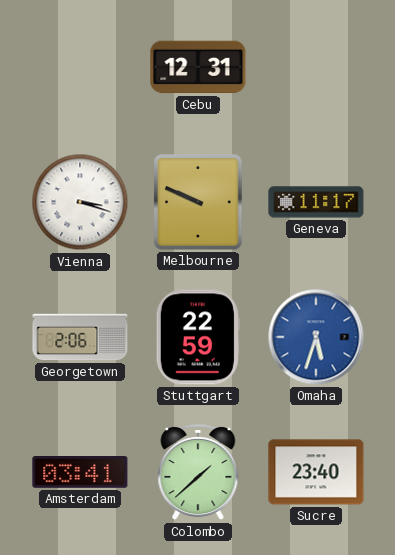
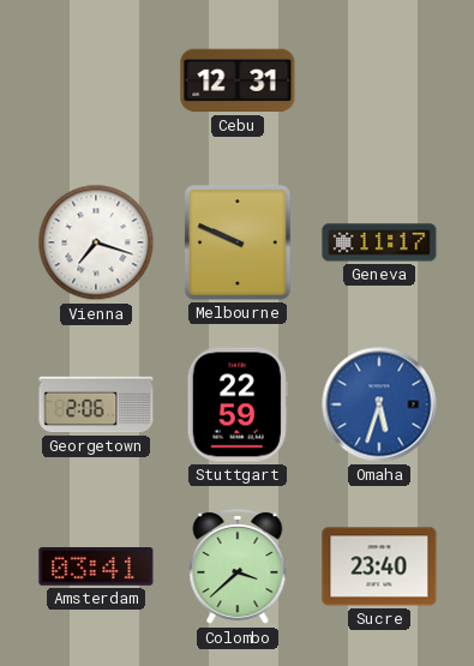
Vienna: 3:18 -> 7:18 (96, 242)
Colombo: 1:38 -> 3:38 (238, 566)
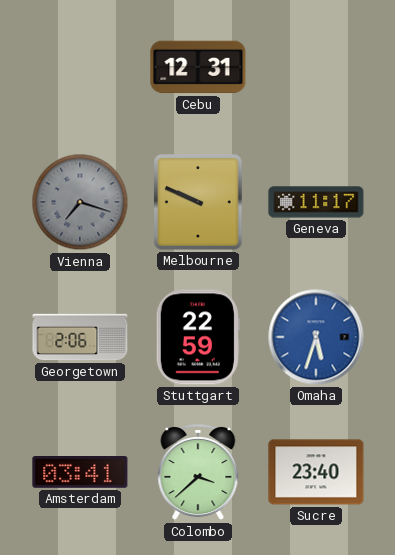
Vienna dial: white -> grey (80, 202)
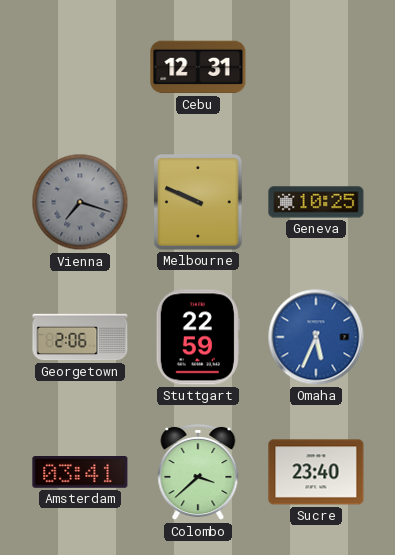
Geneva: 11:17 -> 10:25 (316, 202)
Omaha: 5:33 -> 5:34 (316, 337)
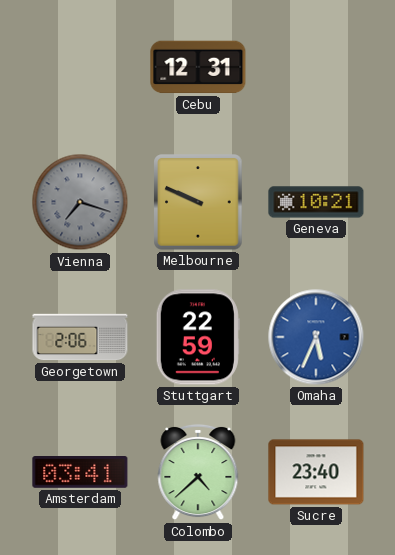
Geneva: 10:25 -> 10:21 (316, 202)
Colombo: 3:38 -> 4:38 (198, 472)
